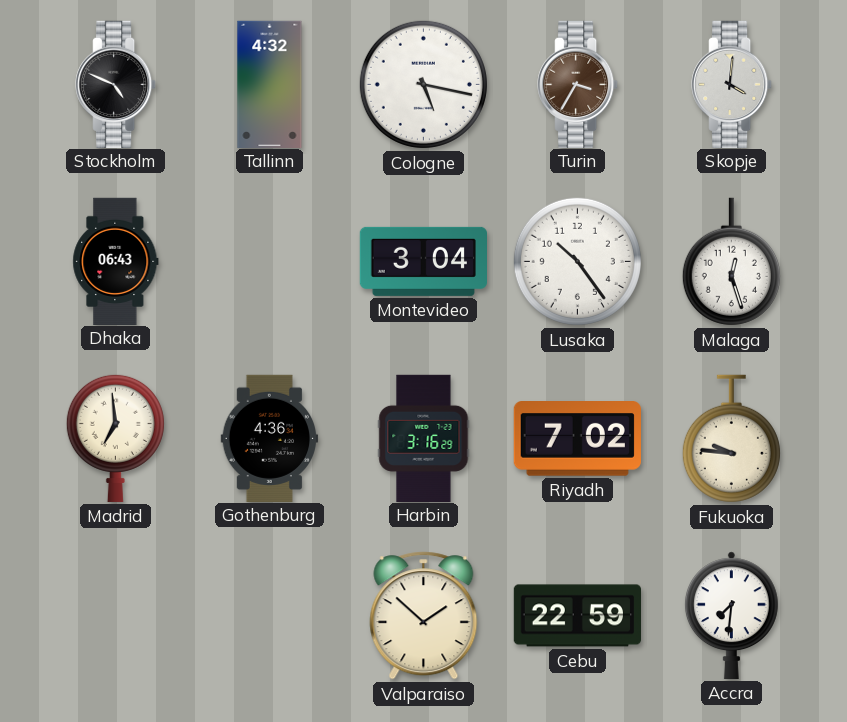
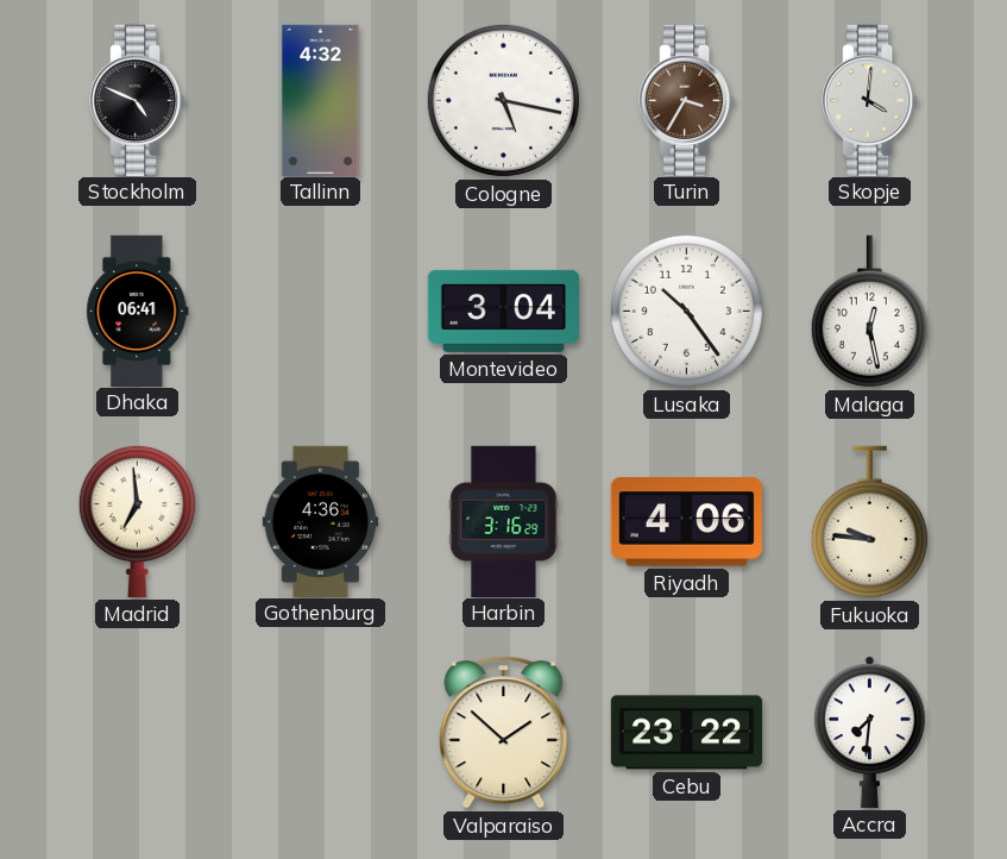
Dhaka: 06:43 -> 06:41 (138, 311)
Malaga: 12:27 -> 12:28 (869, 312)
Riyadh: 7:02 -> 4:06 (686, 522)
Cebu: 22:59 -> 23:22 (686, 733)
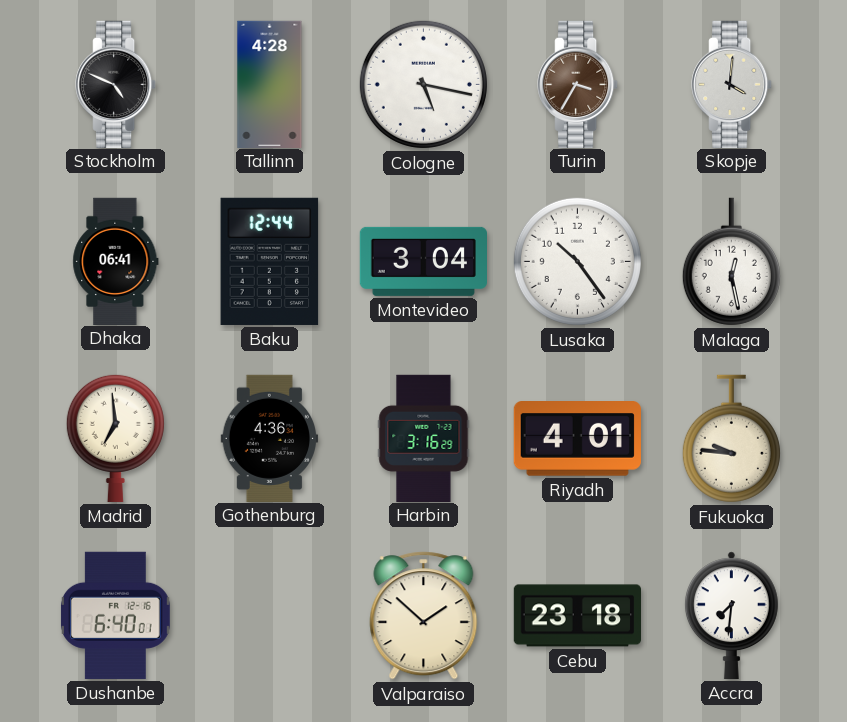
Tallinn: 4:32 -> 4:28 (270, 84)
Baku: none -> 12:44 (270, 261)
Riyadh: 4:06 -> 4:01 (577, 439)
Dushanbe: none -> 6:40 (116, 615)
Cebu: 23:22 -> 23:18 (577, 616)
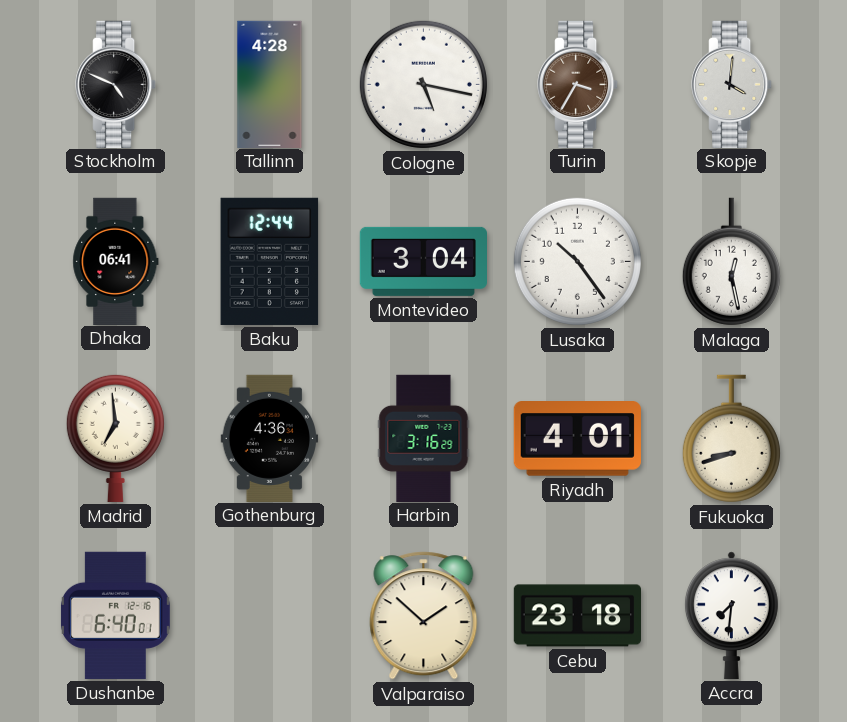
Fukuoka: 9:46 -> 8:42 (731, 439)
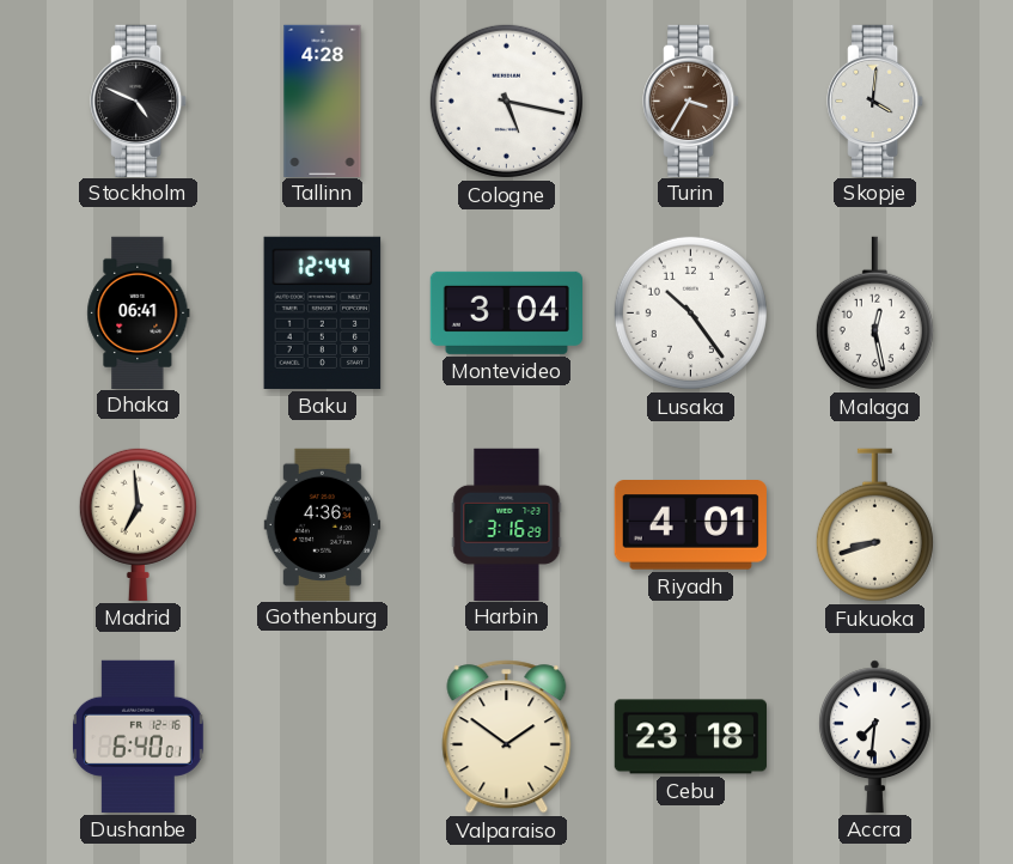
Valparaiso: 1:52 -> 1:51 (507, 737)
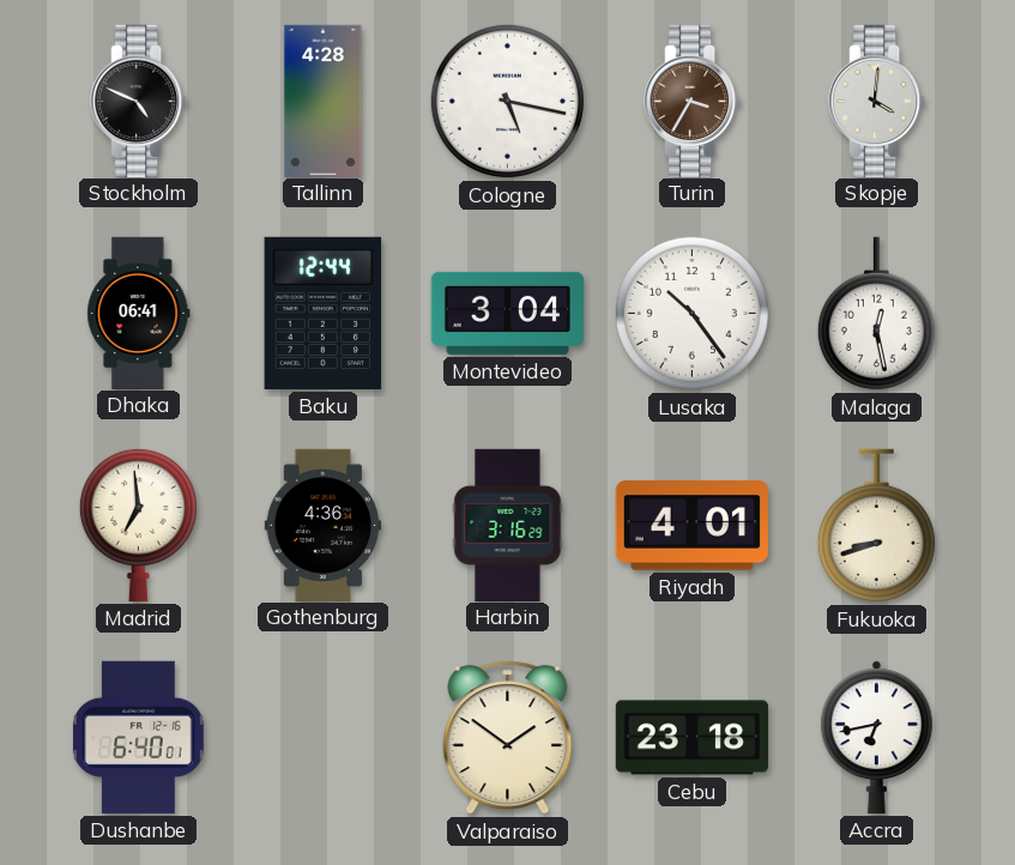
Accra: 7:31 -> 6:43 (876, 737)
